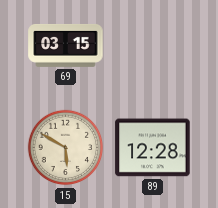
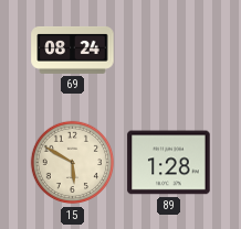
69: 03:15 -> 08:24 (73, 50)
89: 12:28 -> 1:28 (169, 163)
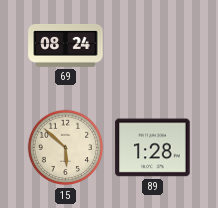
15: 5:50 -> 5:52 (66, 148)
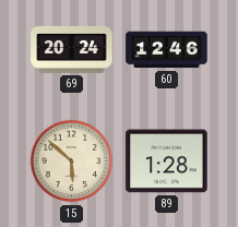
69: 08:24 -> 20:24 (72, 49)
60: none -> 12:46 (167, 50)
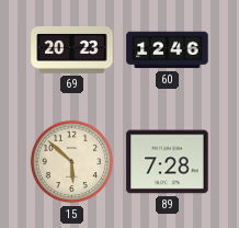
69: 20:24 -> 20:23 (72, 49)
89: 1:28 -> 7:28 (168, 162)
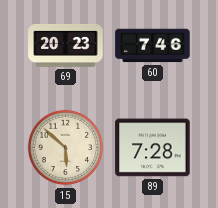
60: 12:46 -> 7:46 (153, 46)
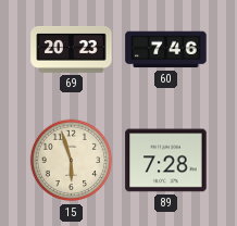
15: 5:52 -> 5:57 (72, 161)
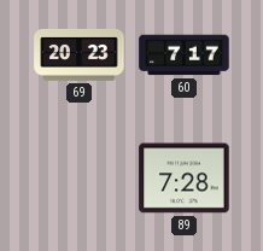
60: 7:46 -> 7:17 (185, 56)
15: 5:57 -> none (72, 161)
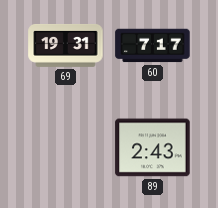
69: 20:23 -> 19:31 (66, 45)
89: 7:28 -> 2:43 (153, 148)
